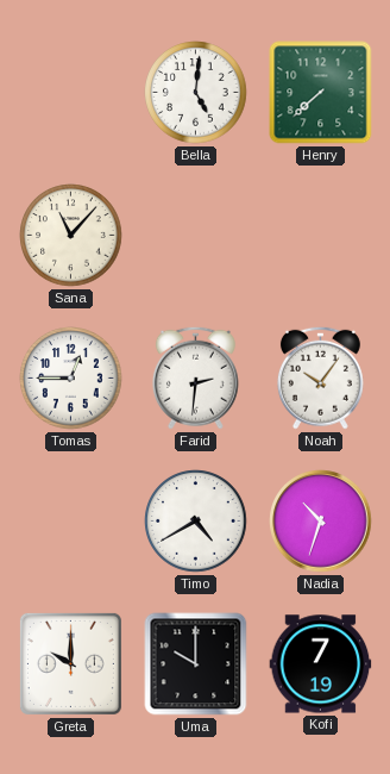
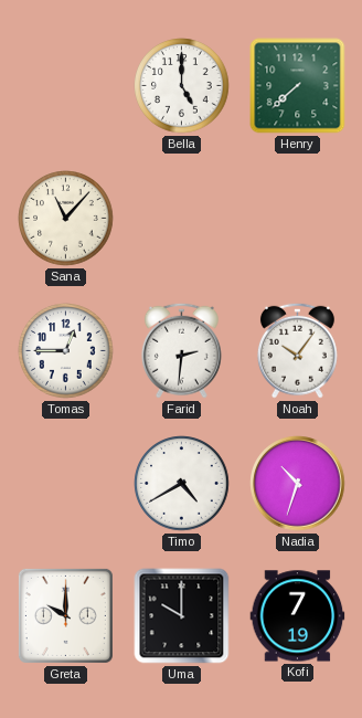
Bella: 5:01 -> 5:00 (182, 86)
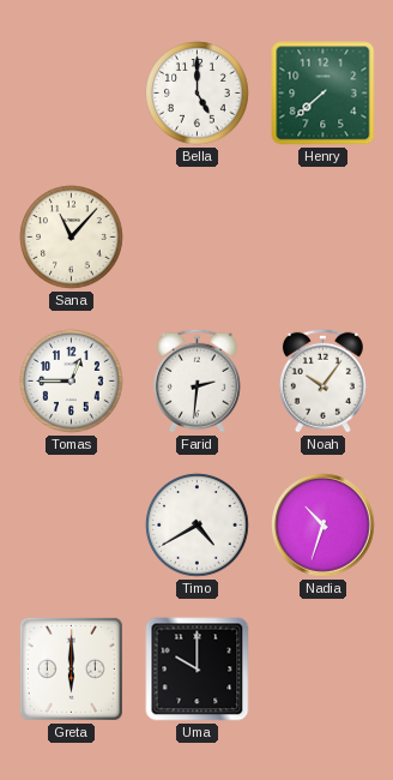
Greta: 10:00 -> 6:00 (71, 668)
Kofi: 7:19 -> none (298, 616)
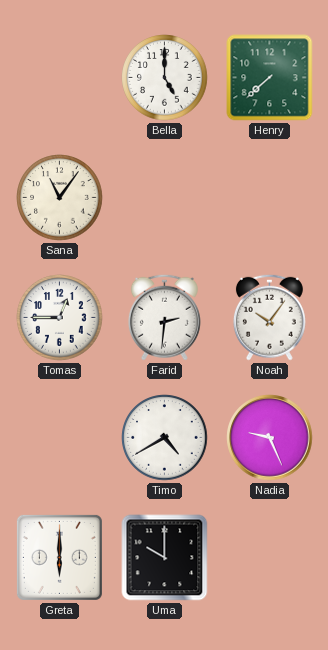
Sana: 11:07 -> 11:06 (60, 198)
Nadia: 10:33 -> 9:26 (270, 438)
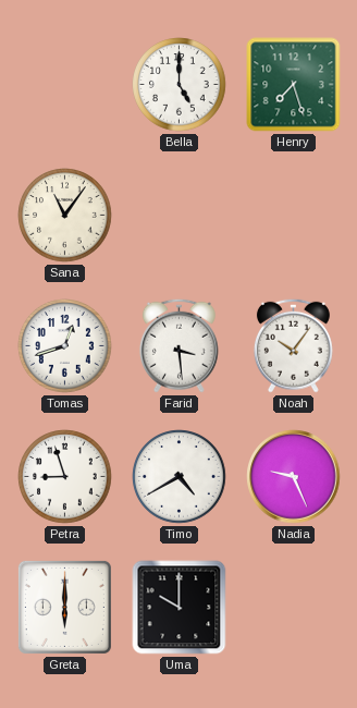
Henry: 7:38 -> 7:27 (294, 85)
Tomas: 12:45 -> 12:42 (65, 346)
Farid: 2:31 -> 3:29 (178, 345)
Petra: none -> 8:57 (65, 477)
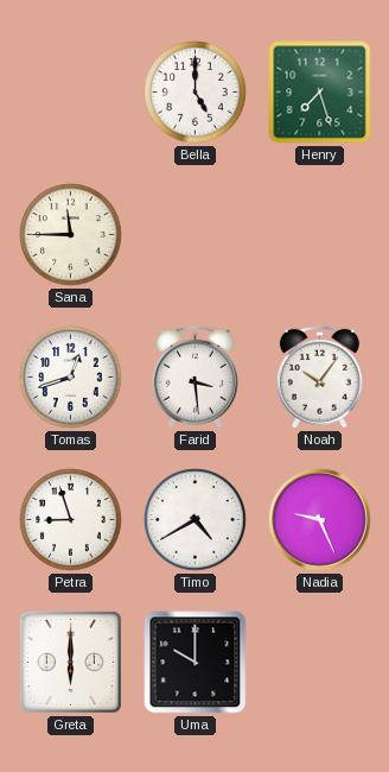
Sana: 11:06 -> 11:45 (71, 235)
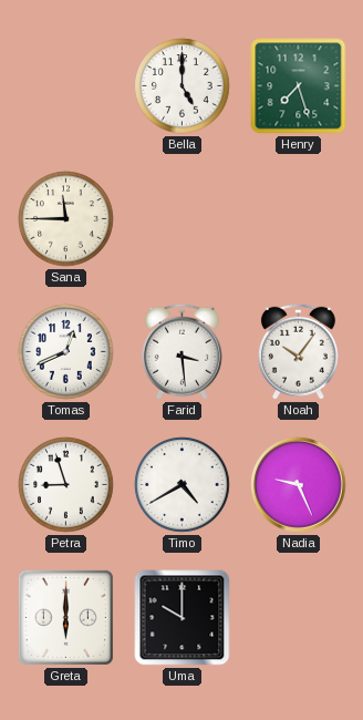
Tomas: 12:42 -> 12:41 (66, 352)
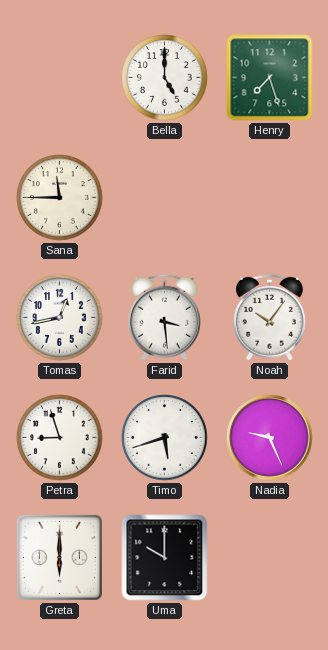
Tomas: 12:41 -> 12:43 (60, 318)
Timo: 4:40 -> 5:42 (165, 438)
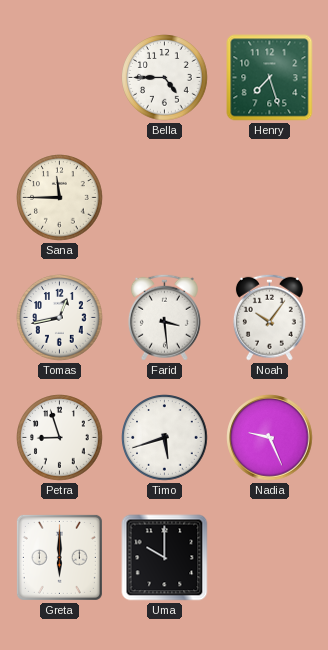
Bella: 5:00 -> 4:45 (165, 78)
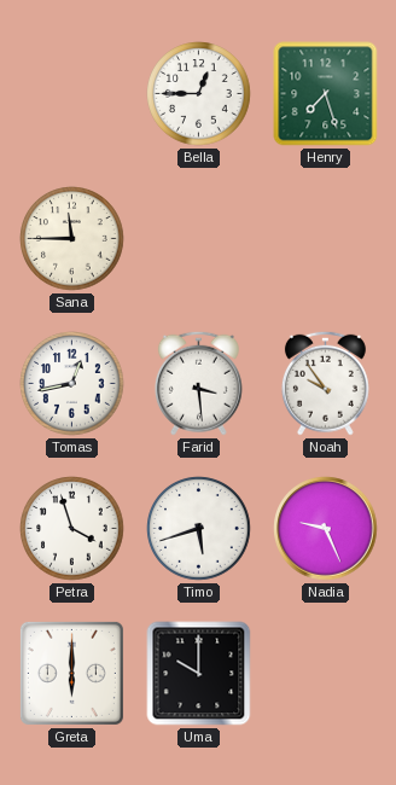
Bella: 4:45 -> 12:45 (199, 94)
Noah: 10:06 -> 9:54 (325, 383)
Petra: 8:57 -> 3:57 (72, 529)
